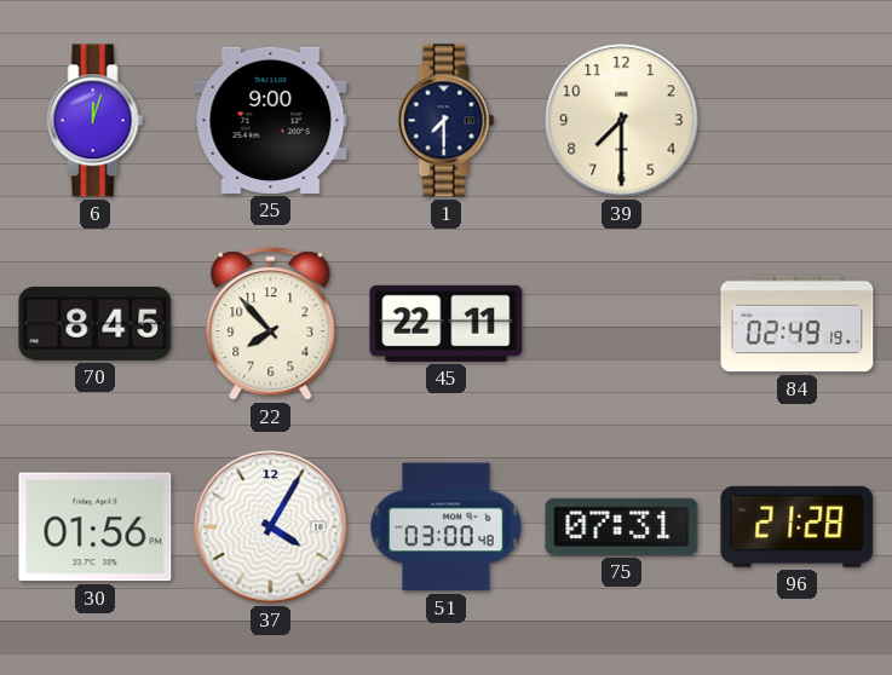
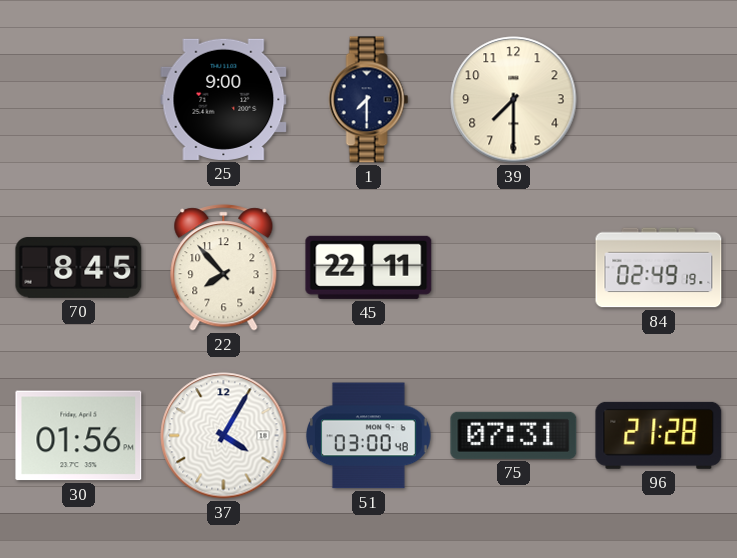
6: 12:03 -> none (96, 121)
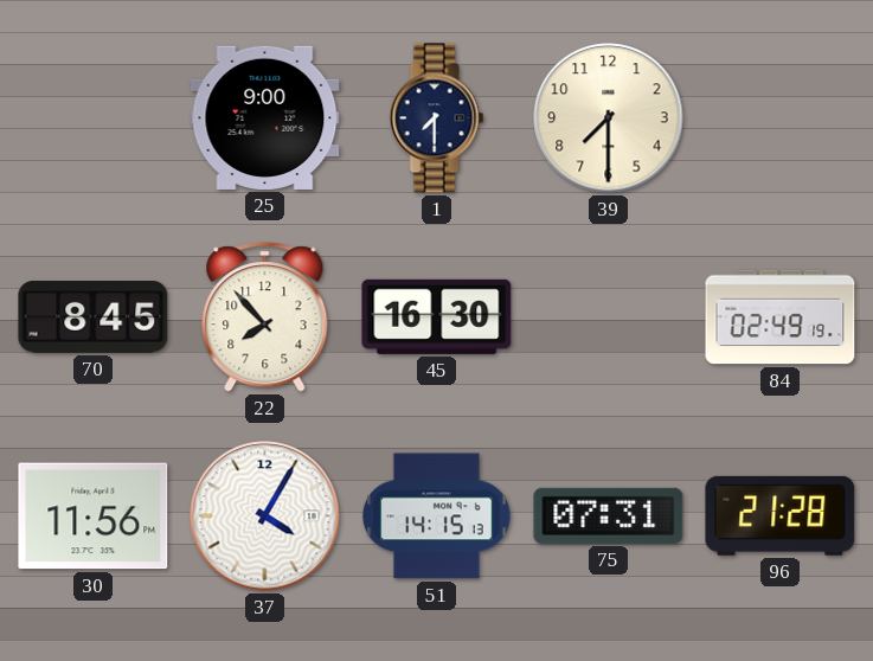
45: 22:11 -> 16:30 (437, 316)
30: 01:56 -> 11:56 (94, 516)
51: 03:00 -> 14:15 (436, 516)
